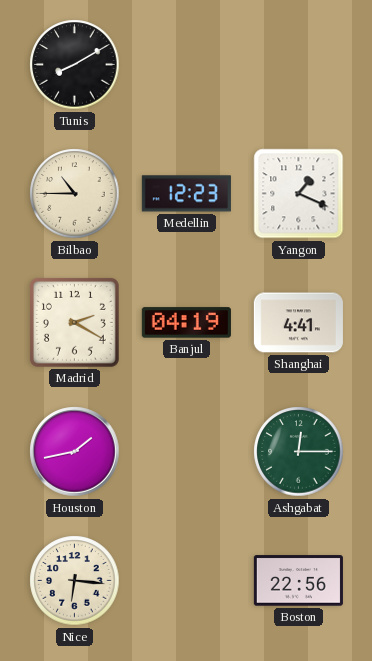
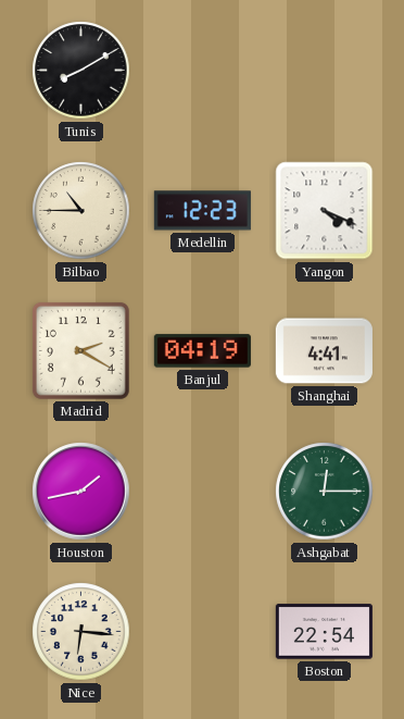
Yangon: 1:19 -> 4:19 (325, 211)
Boston: 22:56 -> 22:54 (324, 632)
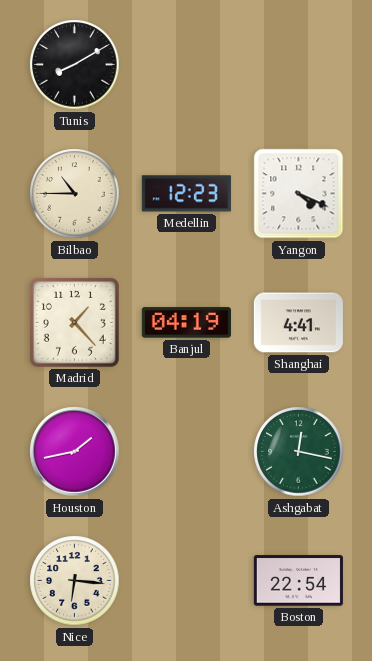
Madrid: 2:20 -> 1:23 (74, 322)
Ashgabat: 12:15 -> 12:17 (299, 452)
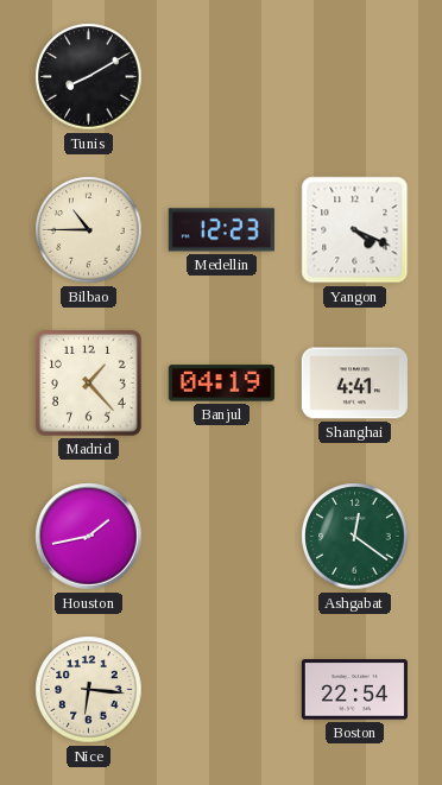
Ashgabat: 12:17 -> 12:21 (355, 537)
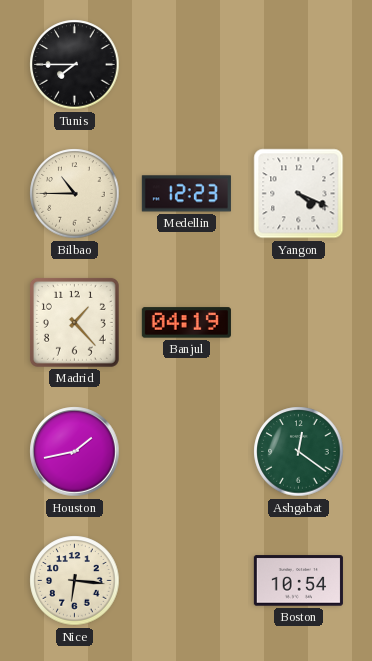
Tunis: 8:10 -> 7:45 (75, 65)
Shanghai: 4:41 -> none (354, 384)
Boston: 22:54 -> 10:54 (298, 581)
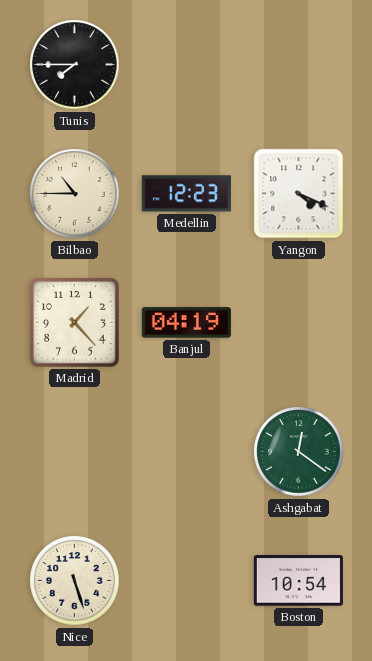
Houston: 1:43 -> none (75, 452)
Nice: 6:16 -> 5:27 (75, 581)
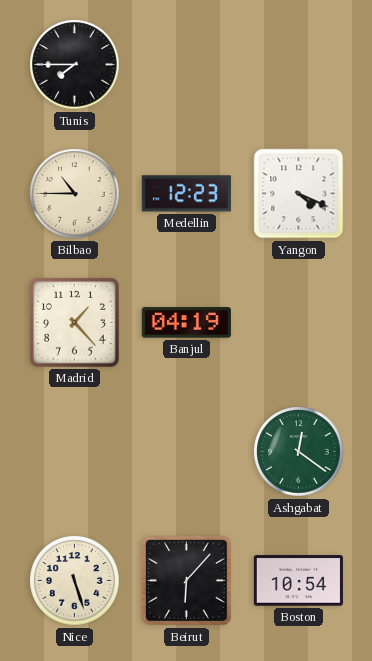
Beirut: none -> 6:07 (186, 580)
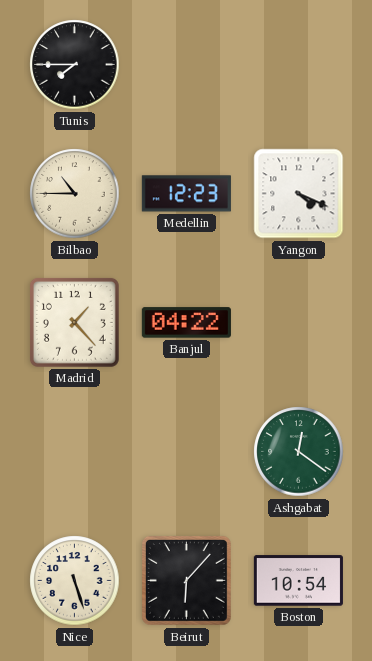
Banjul: 04:19 -> 04:22 (186, 323)
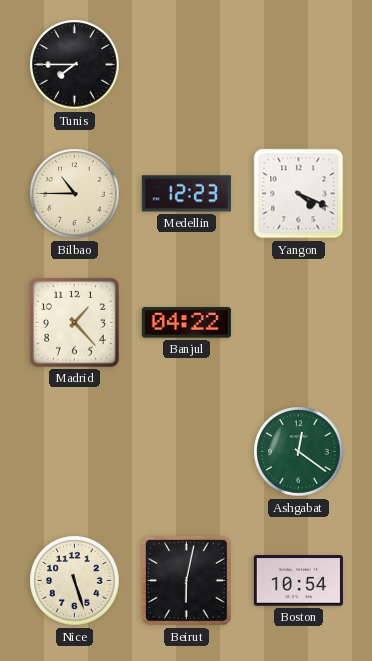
Beirut: 6:07 -> 6:02 (186, 580)
